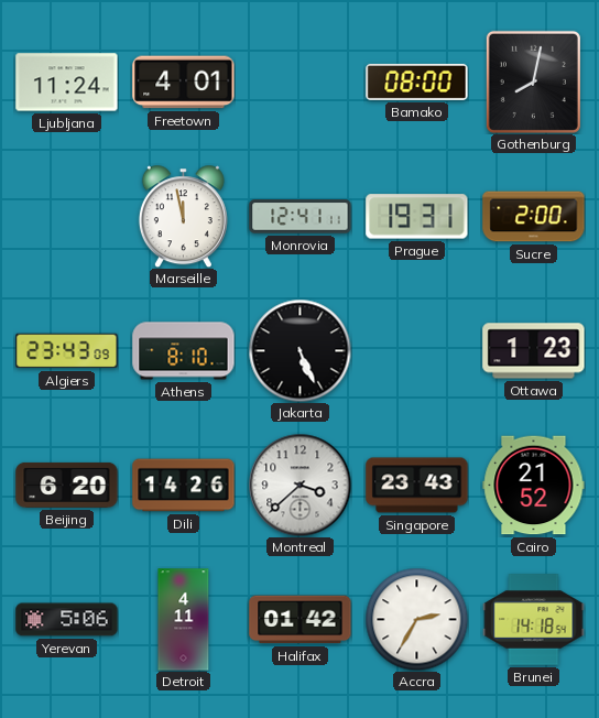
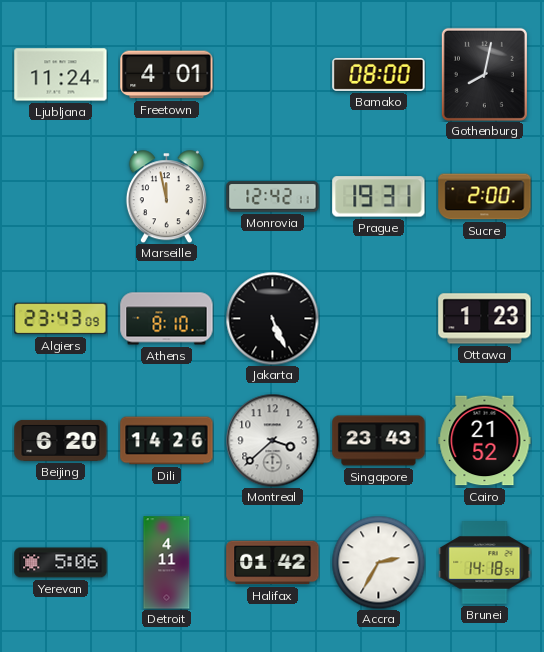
Monrovia: 12:41 -> 12:42 (273, 197)
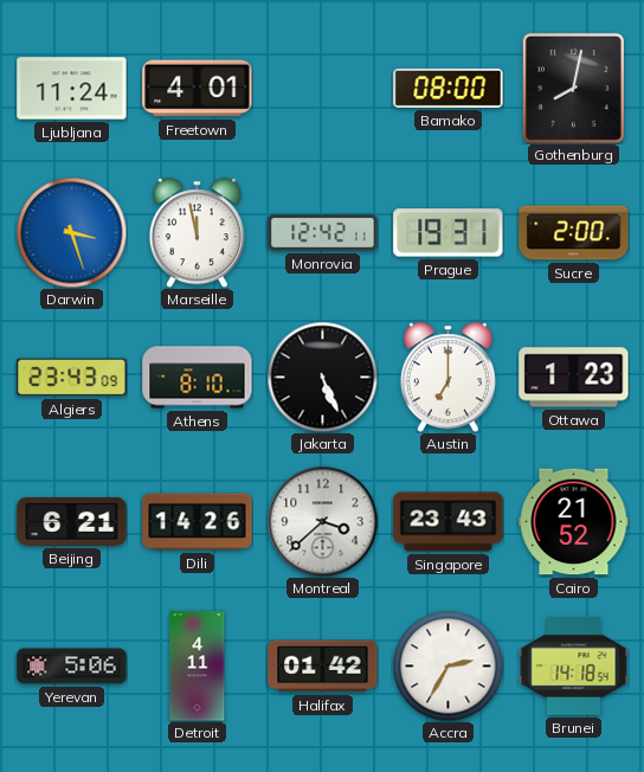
Darwin: none -> 3:27 (71, 232)
Austin: none -> 7:00 (447, 377)
Beijing: 6:20 -> 6:21 (72, 521)
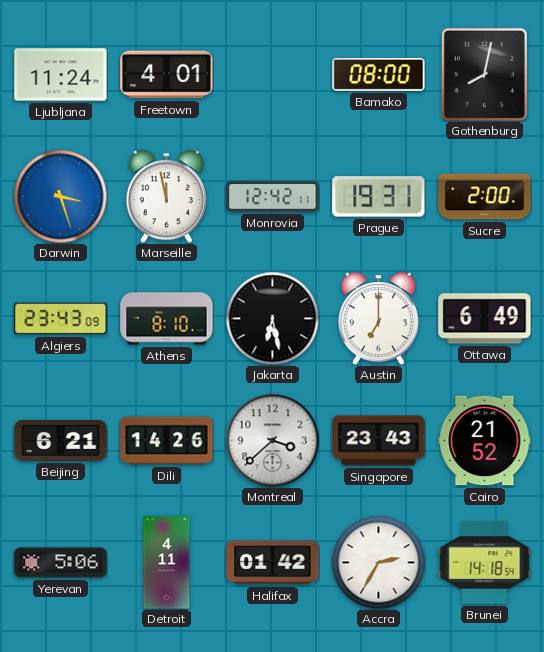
Jakarta: 5:26 -> 6:28 (272, 318)
Ottawa: 1:23 -> 6:49 (485, 319)
